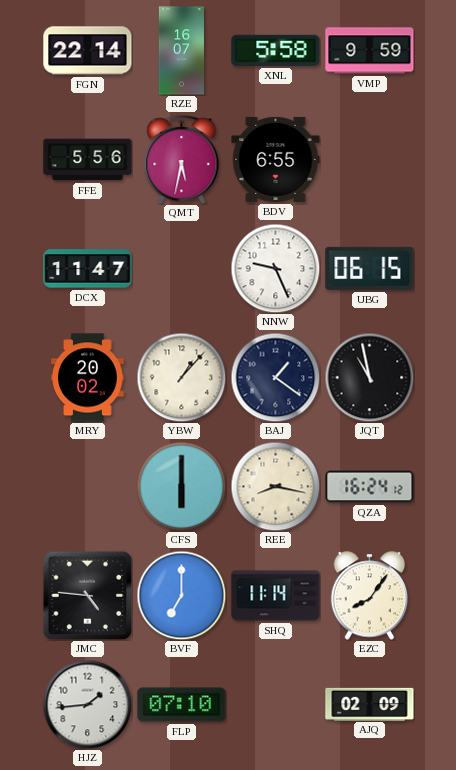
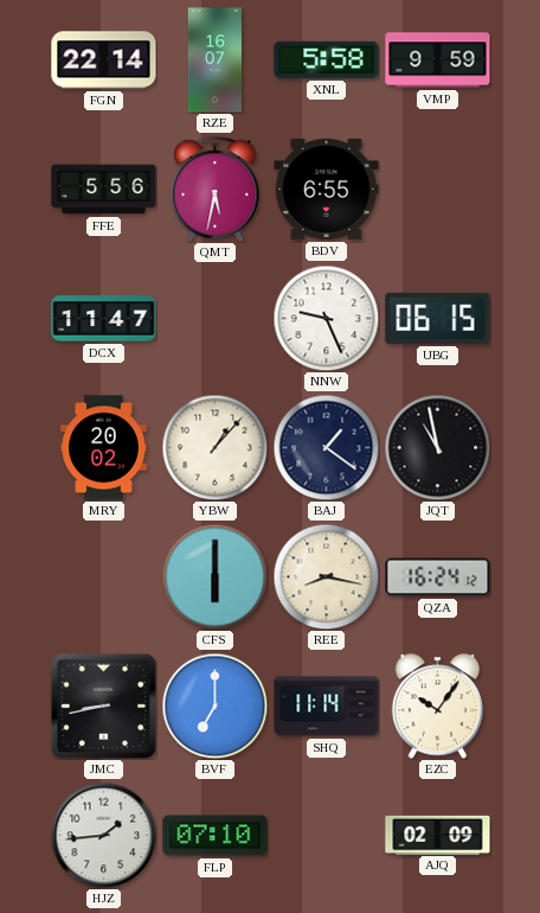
JMC: 4:46 -> 8:43 (103, 705)
EZC: 8:06 -> 10:06 (438, 707)
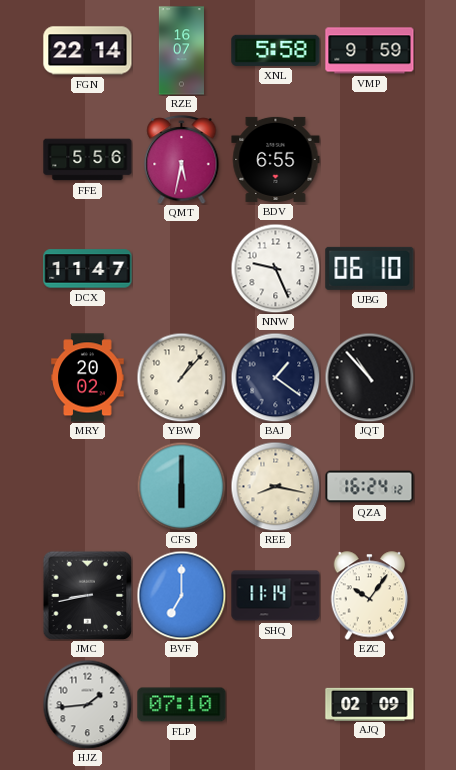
UBG: 06:15 -> 06:10 (370, 268)
JQT: 10:58 -> 10:53 (369, 377)
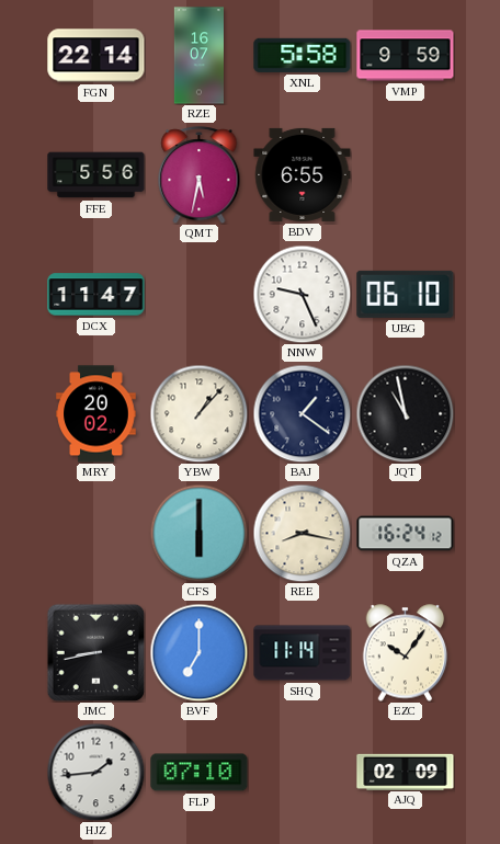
JQT: 10:53 -> 10:58 (405, 413)
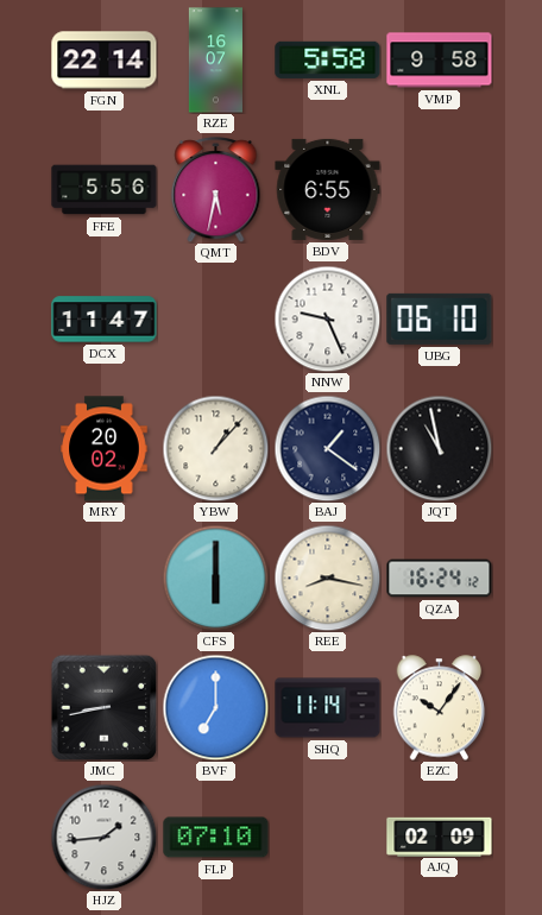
VMP: 9:59 -> 9:58 (440, 61)
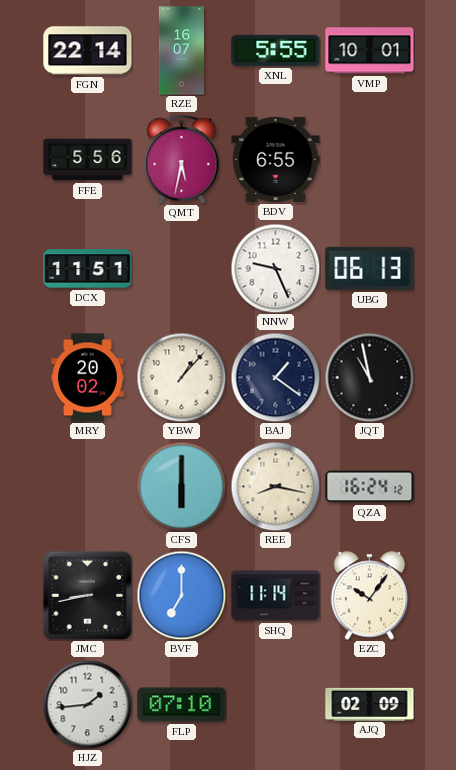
XNL: 5:58 -> 5:55 (276, 50)
VMP: 9:58 -> 10:01 (370, 51)
DCX: 11:47 -> 11:51 (88, 269)
UBG: 06:10 -> 06:13 (370, 268)
